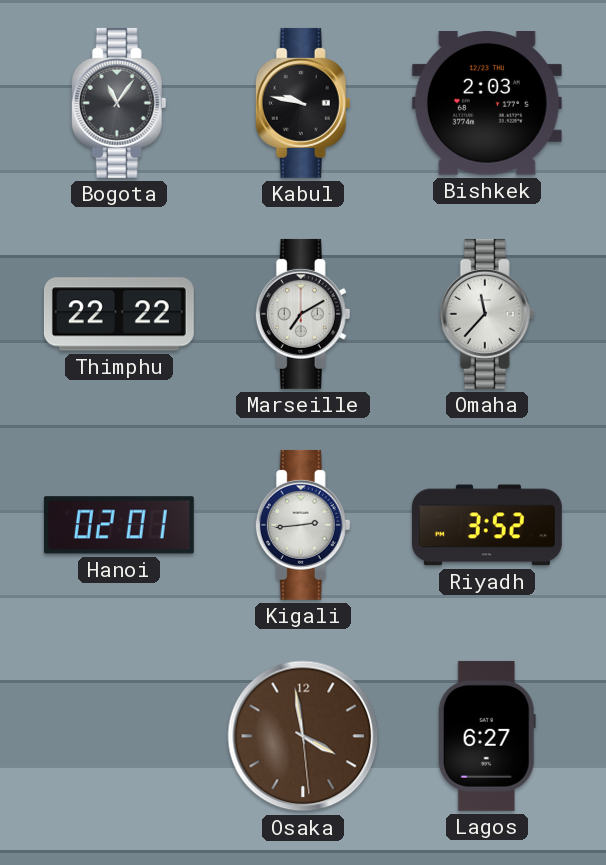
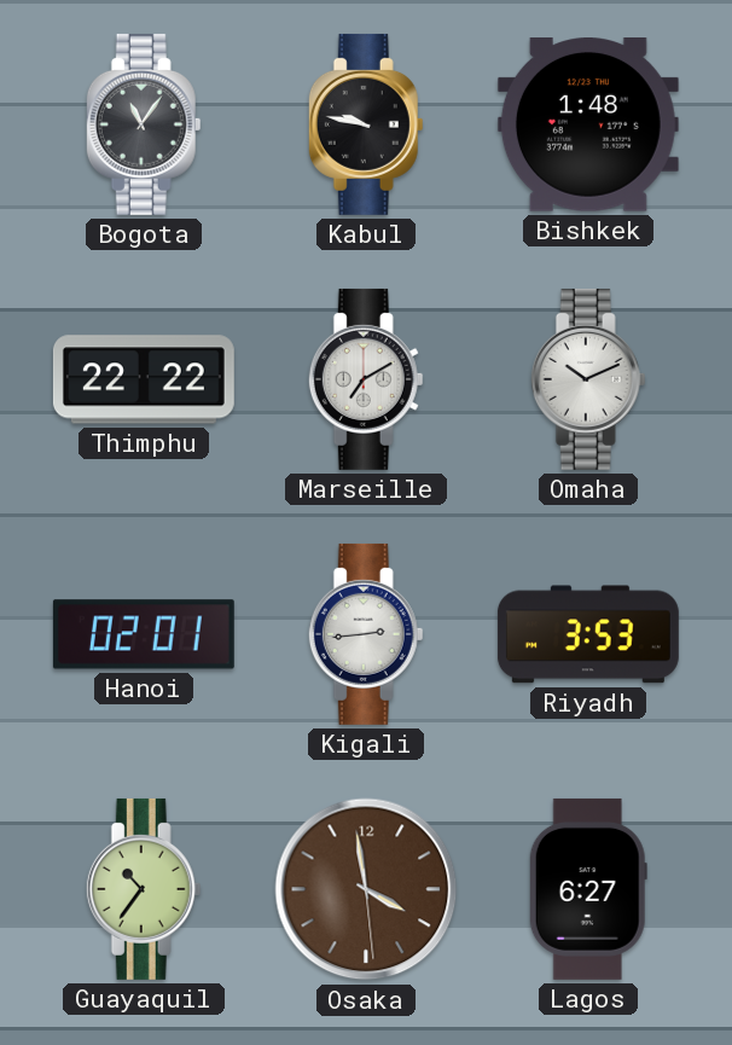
Bishkek: 2:03 -> 1:48 (588, 126)
Omaha: 11:37 -> 10:11 (588, 379)
Riyadh: 3:52 -> 3:53 (588, 634)
Guayaquil: none -> 10:36 (144, 889)
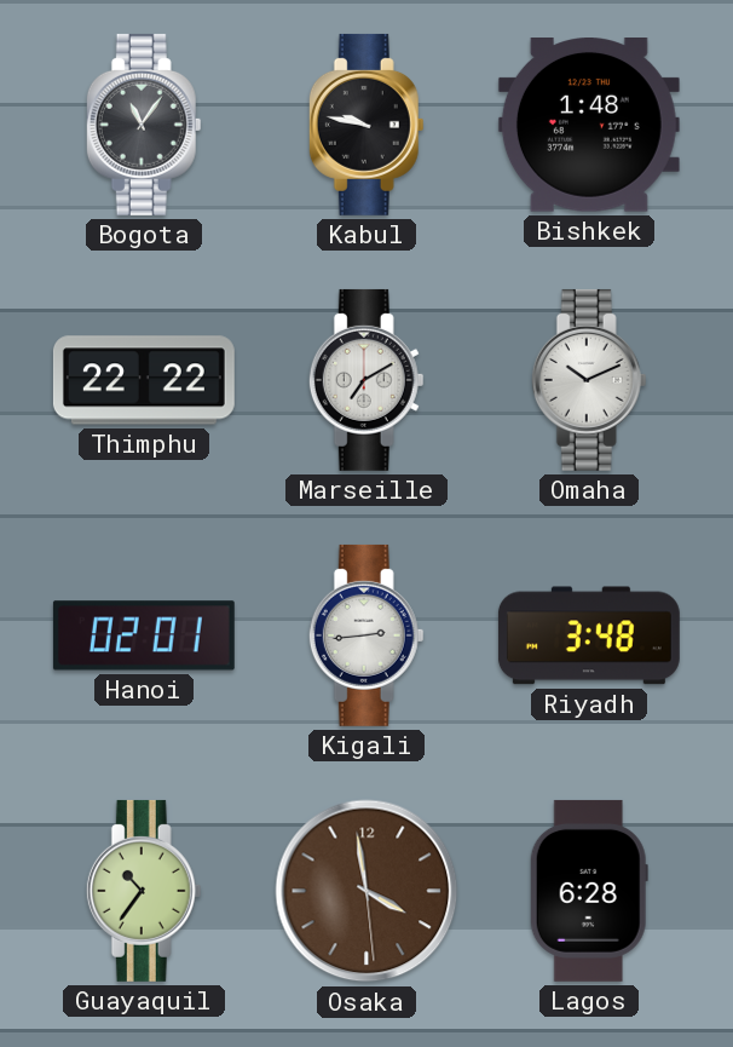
Riyadh: 3:53 -> 3:48 (589, 635)
Lagos: 6:27 -> 6:28 (589, 891)
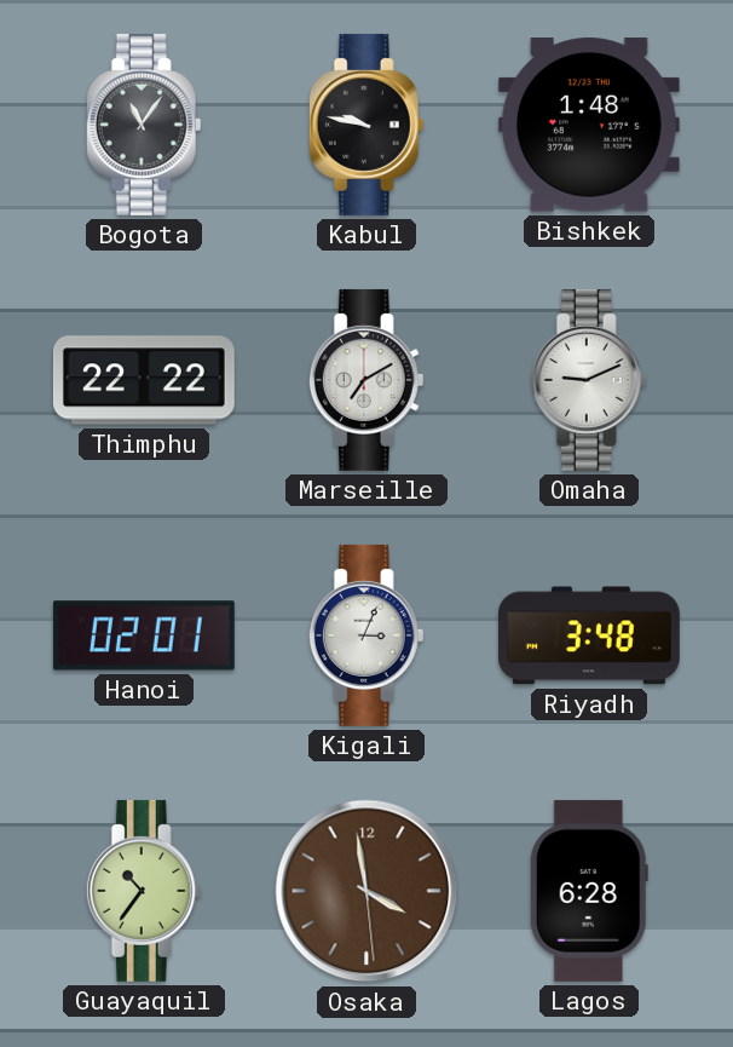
Omaha: 10:11 -> 9:11 (589, 380)
Kigali: 2:44 -> 3:04 (366, 635)
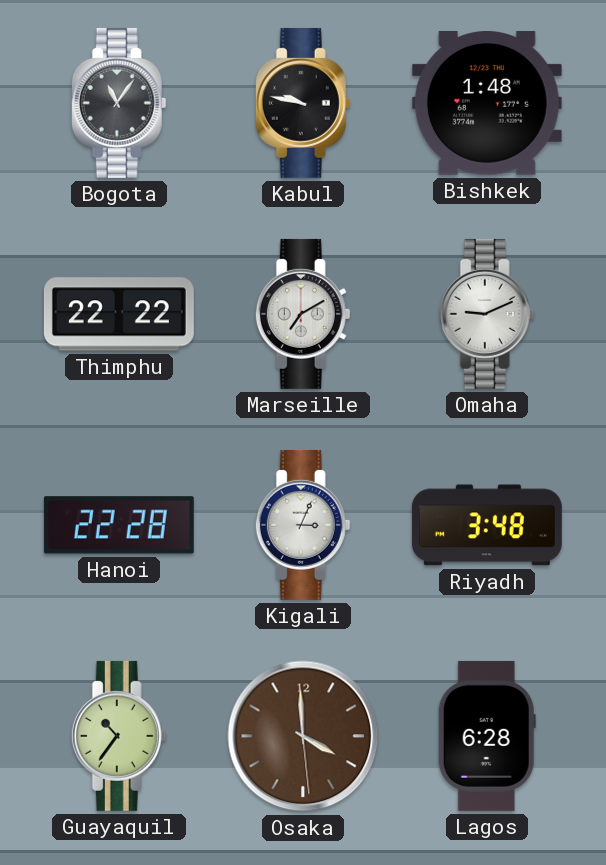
Hanoi: 02:01 -> 22:28 (119, 525)
Osaka: 3:58 -> 3:59 (303, 736)
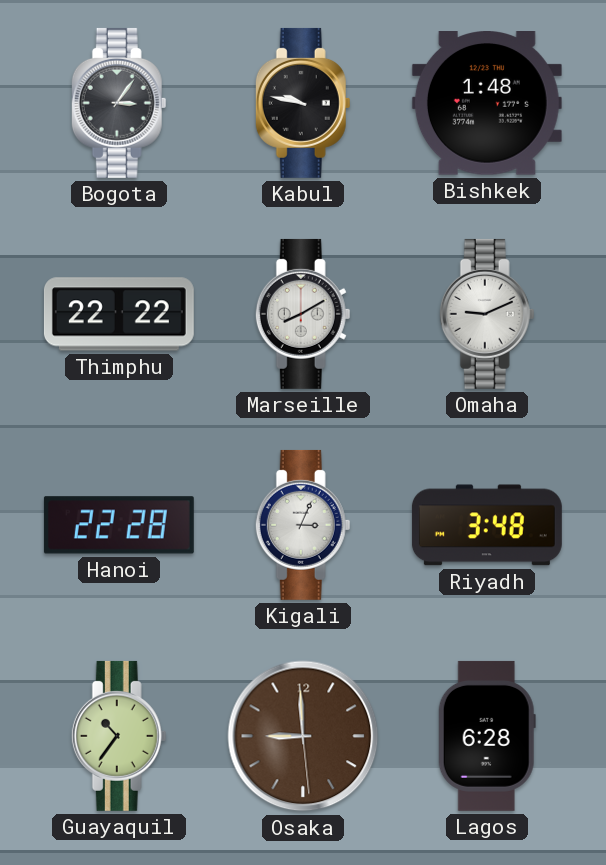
Bogota: 11:06 -> 3:06 (119, 103)
Marseille: 7:10 -> 8:10 (303, 314)
Osaka: 3:59 -> 8:59 (303, 736)
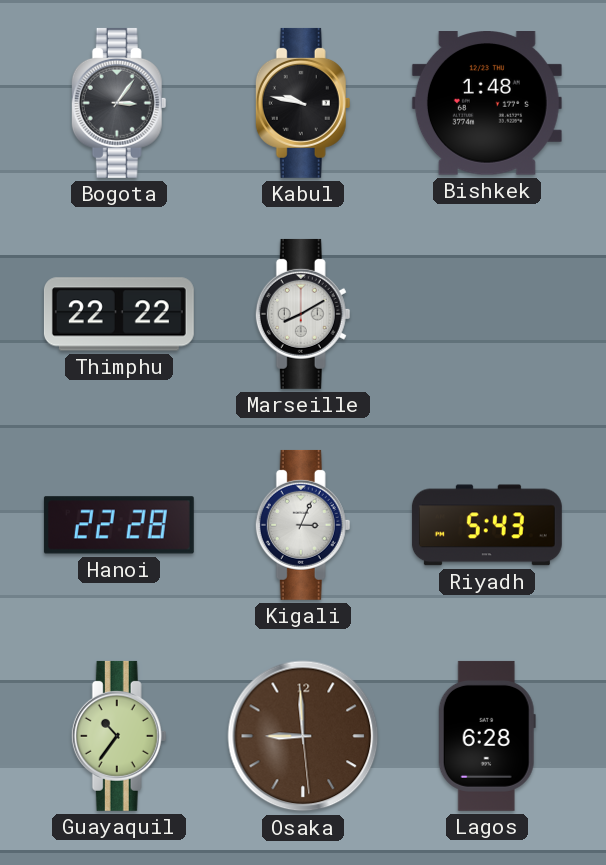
Omaha: 9:11 -> none (487, 314)
Riyadh: 3:48 -> 5:43 (487, 525)
